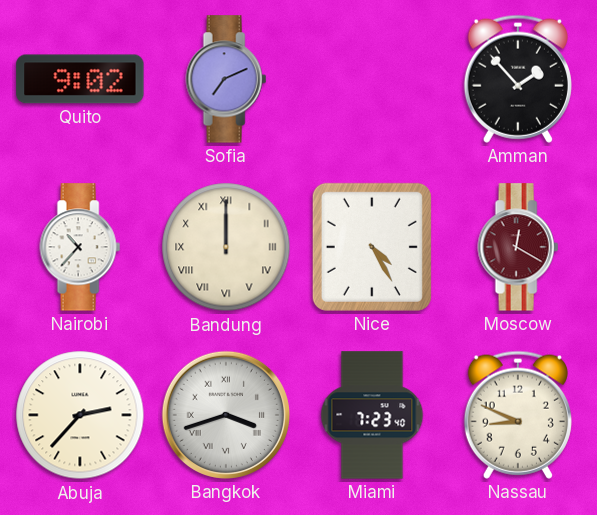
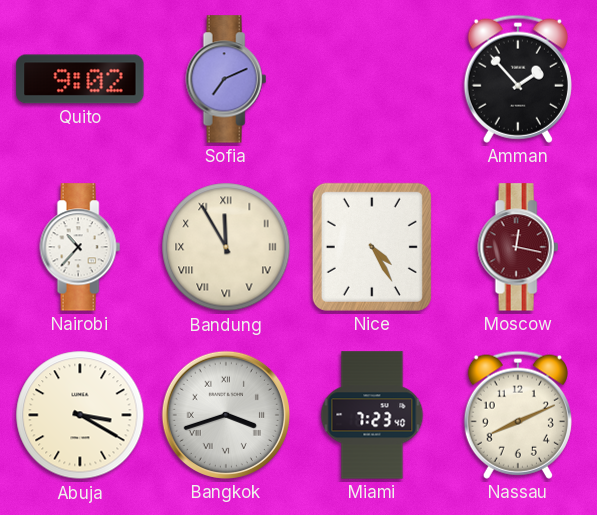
Bandung: 12:00 -> 11:55 (226, 247)
Moscow: 12:20 -> 12:17 (518, 247)
Abuja: 2:37 -> 3:20 (80, 415)
Nassau: 8:49 -> 8:11 (518, 415)
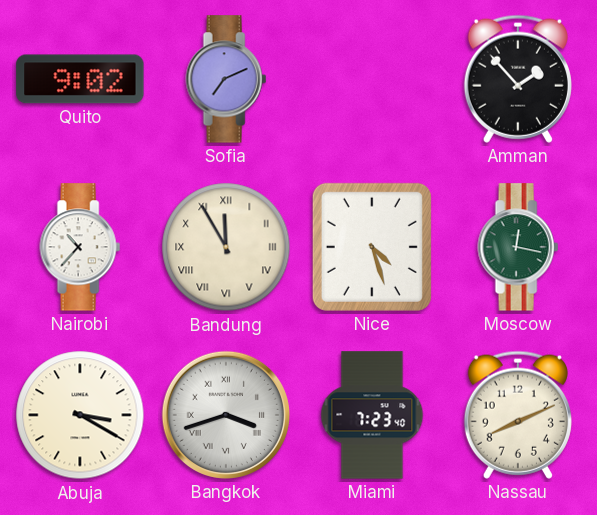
Nice: 4:25 -> 4:27 (372, 247)
Moscow dial: burgundy -> green (518, 247)
